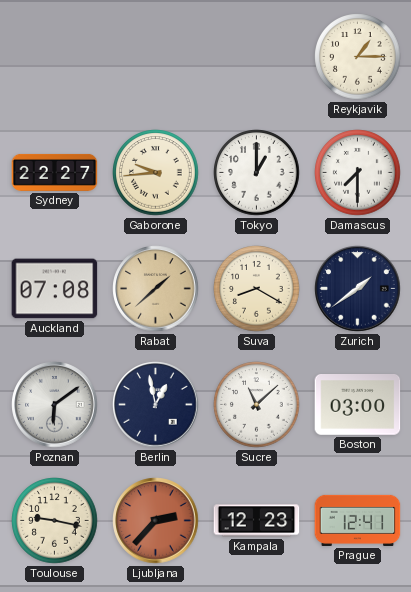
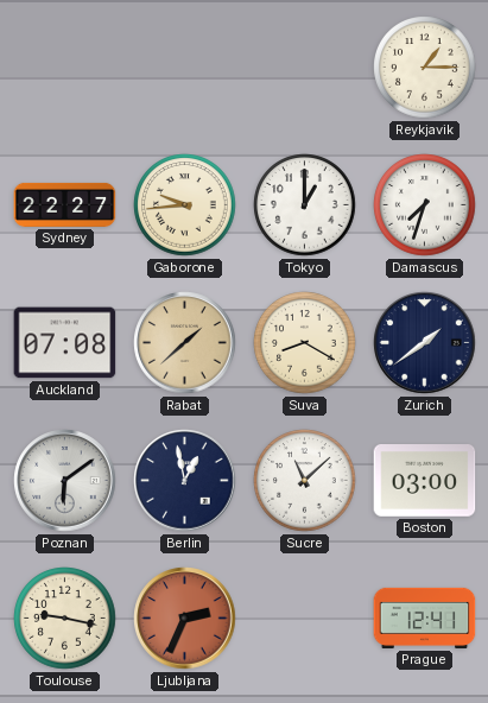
Damascus: 7:30 -> 7:33 (425, 205)
Ljubljana: 2:37 -> 2:34 (185, 619)
Kampala: 12:23 -> none (257, 521)
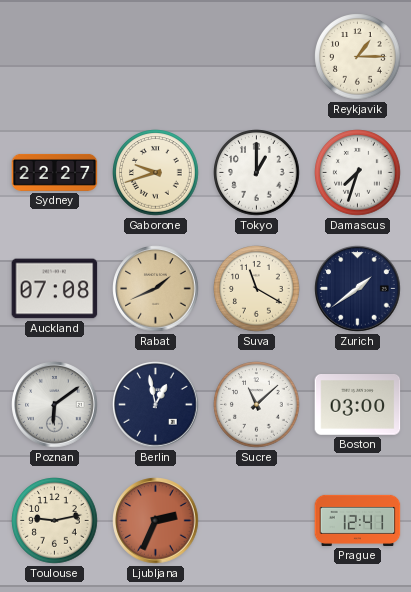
Gaborone: 9:44 -> 9:42 (156, 173)
Rabat: 1:38 -> 1:41 (156, 289)
Suva: 8:20 -> 11:20 (257, 289)
Toulouse: 9:17 -> 9:13 (55, 521)
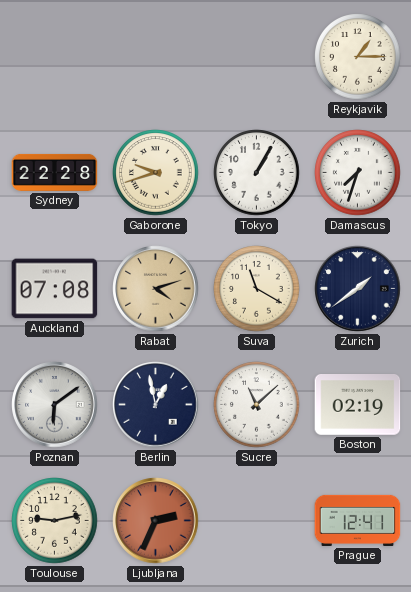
Sydney: 22:27 -> 22:28 (55, 172)
Tokyo: 1:00 -> 1:05 (257, 173)
Rabat: 1:41 -> 4:12 (156, 289)
Boston: 03:00 -> 02:19 (358, 405)
